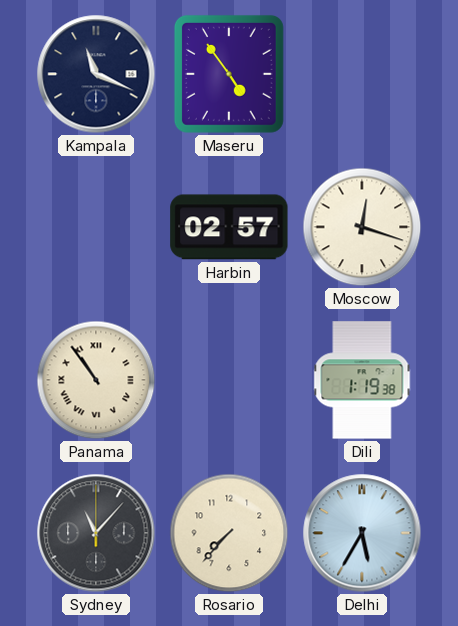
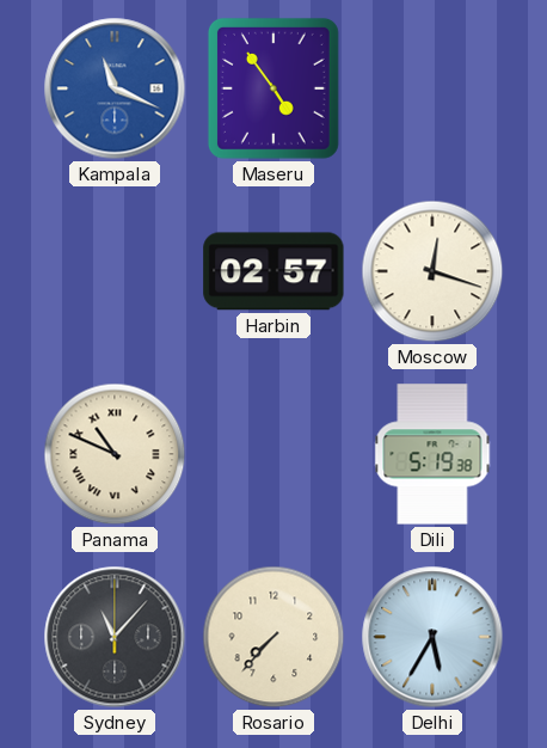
Kampala dial: navy -> blue (115, 88)
Panama: 10:54 -> 10:49 (115, 454)
Dili: 1:19 -> 5:19 (432, 454)
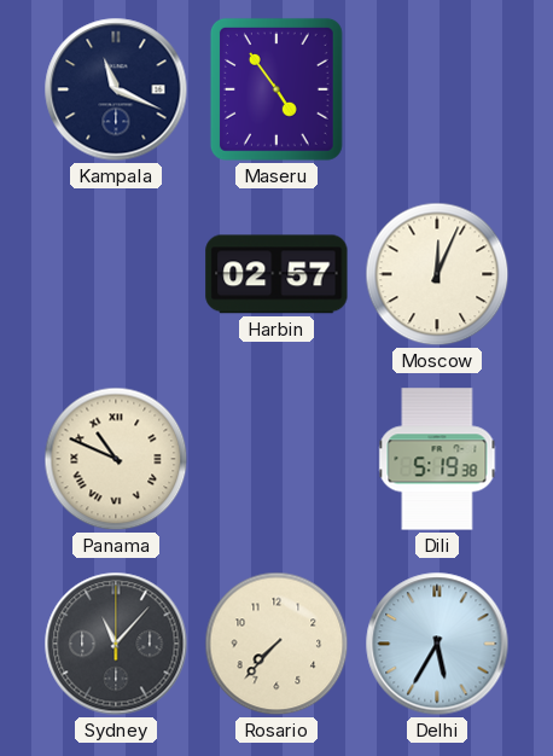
Kampala dial: blue -> navy (116, 89)
Moscow: 12:18 -> 12:04 (437, 274)
